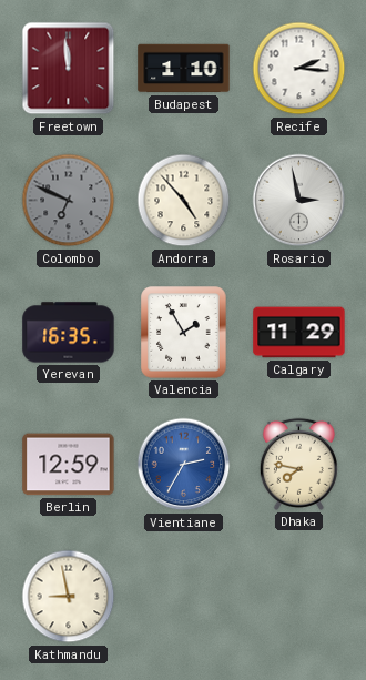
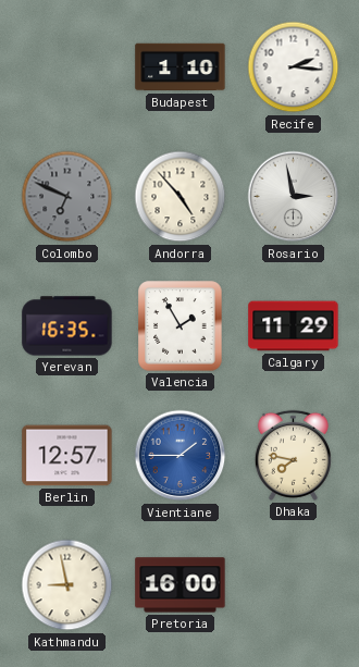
Freetown: 11:59 -> none (69, 69)
Berlin: 12:59 -> 12:57 (67, 456)
Vientiane: 2:35 -> 1:45 (181, 456)
Pretoria: none -> 16:00 (181, 585)
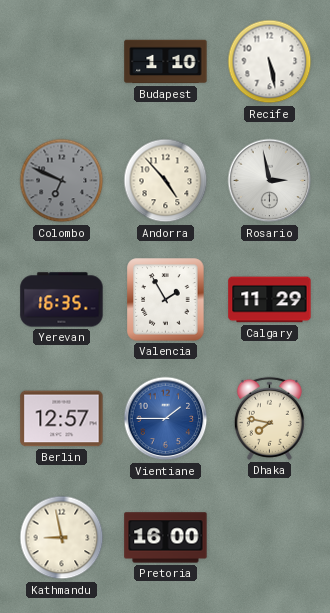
Recife: 2:16 -> 5:28 (270, 62)
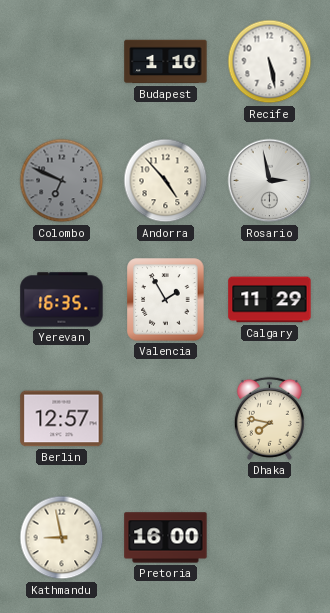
Vientiane: 1:45 -> none (166, 419)
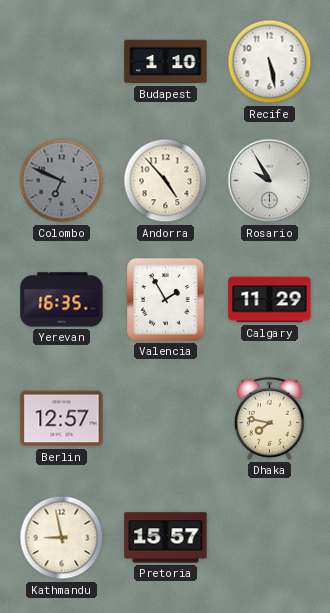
Rosario: 2:58 -> 9:55 (270, 181)
Pretoria: 16:00 -> 15:57 (166, 538)
